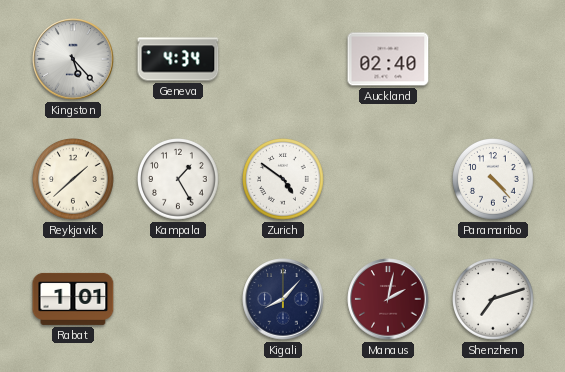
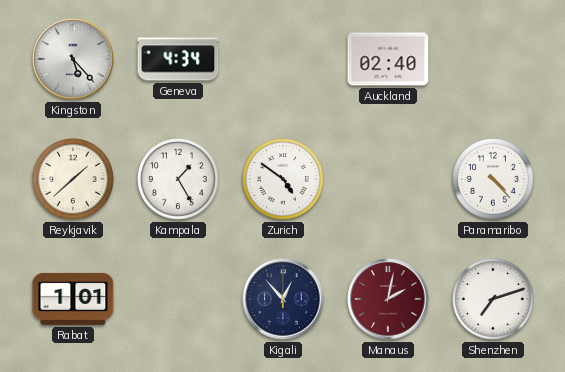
Kigali: 8:07 -> 12:53 (283, 299)
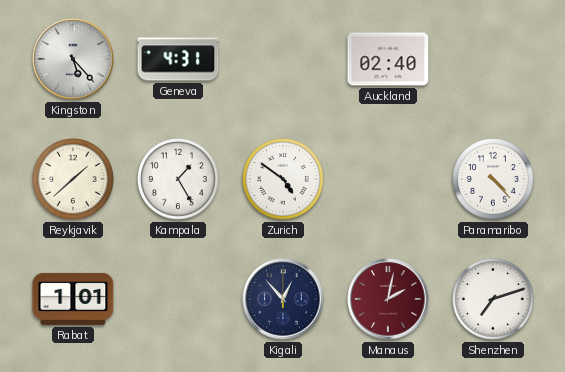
Geneva: 4:34 -> 4:31 (178, 59)
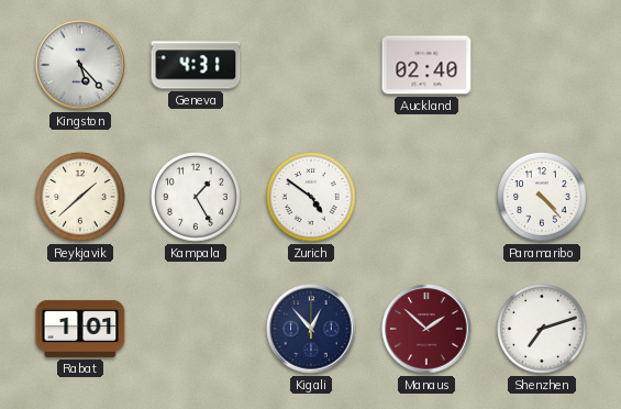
Manaus: 2:02 -> 1:52 (426, 329)
